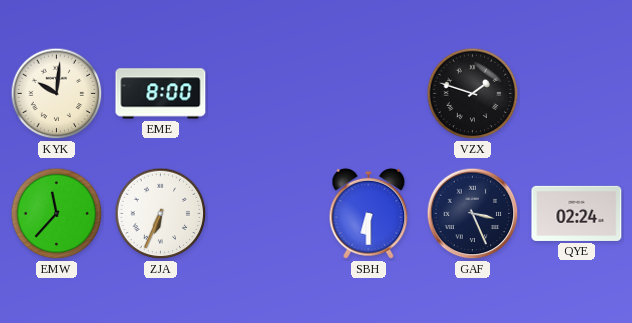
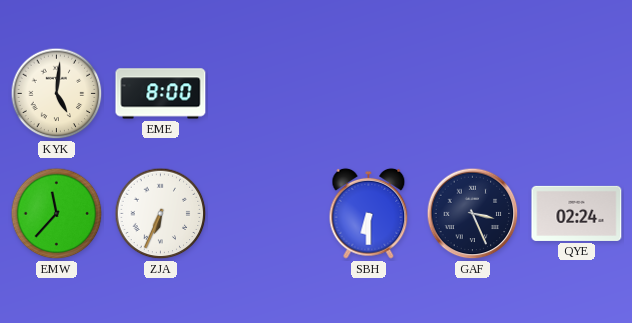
KYK: 10:01 -> 5:01 (57, 94)
VZX: 1:48 -> none (473, 94)
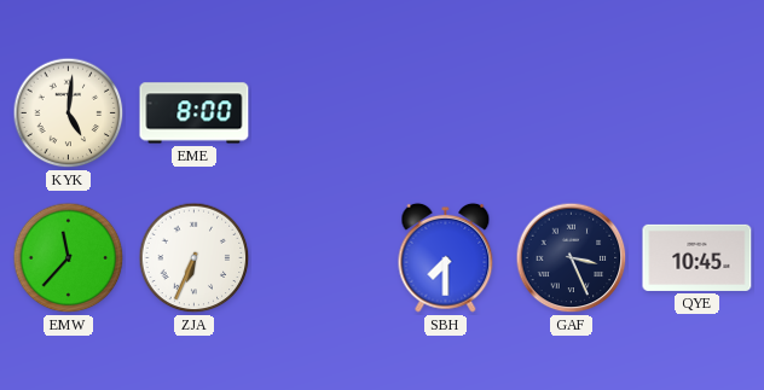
SBH: 6:30 -> 7:30 (446, 257)
QYE: 02:24 -> 10:45 (698, 257)
